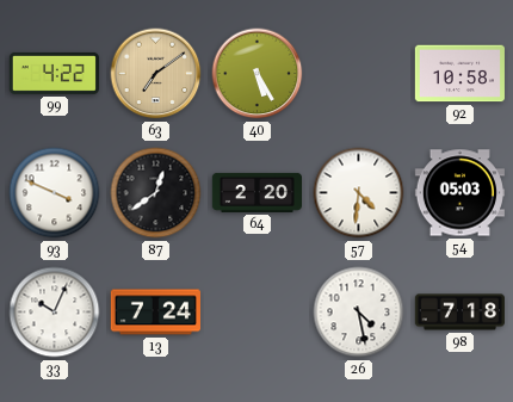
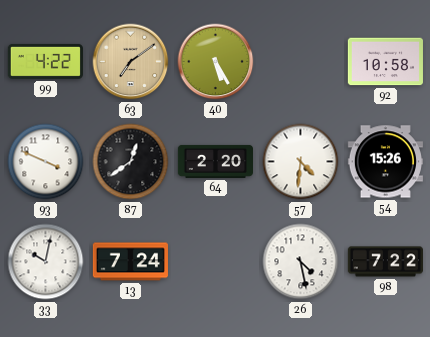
54: 05:03 -> 15:26 (385, 162)
33: 10:04 -> 10:02 (46, 262)
98: 7:18 -> 7:22 (385, 262)
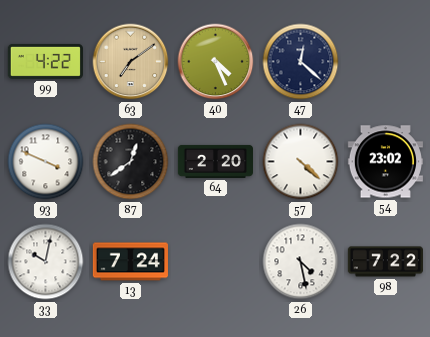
40: 5:25 -> 4:26 (216, 62)
47: none -> 12:22 (301, 62)
92: 10:58 -> none (385, 62)
57: 4:31 -> 4:22 (301, 162)
54: 15:26 -> 23:02 (385, 162)
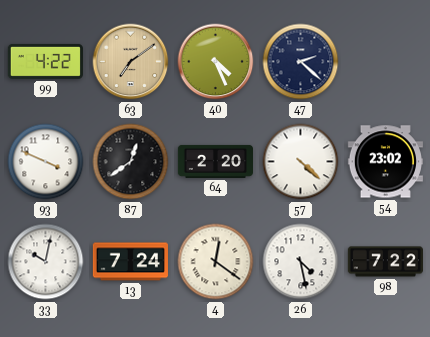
47: 12:22 -> 2:22 (301, 62)
4: none -> 12:21 (216, 262)
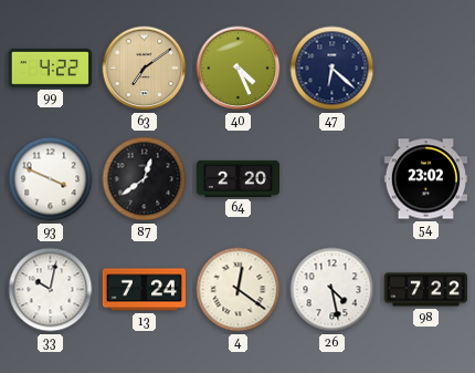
47: 2:22 -> 6:22 (332, 69)
57: 4:22 -> none (301, 162)
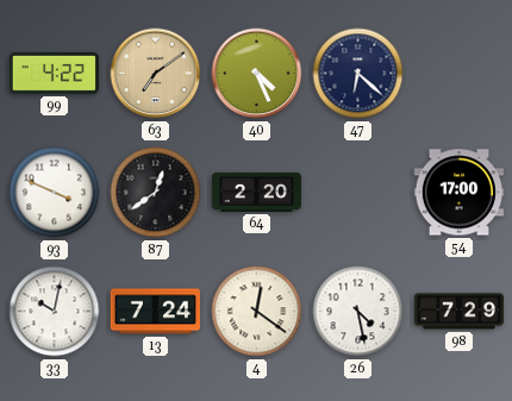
54: 23:02 -> 17:00 (458, 193)
98: 7:22 -> 7:29 (458, 312)
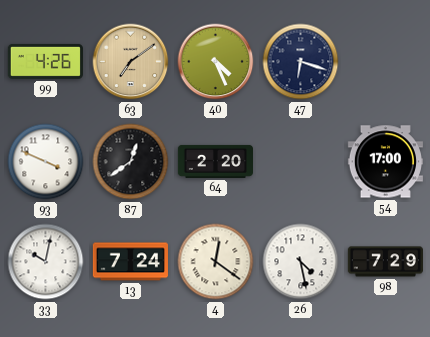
99: 4:22 -> 4:26 (45, 61)
47: 6:22 -> 6:18 (301, 62)
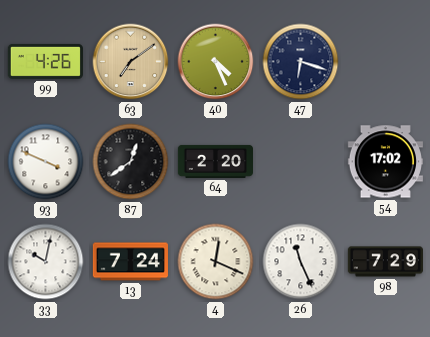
54: 17:00 -> 17:02 (385, 162)
4: 12:21 -> 12:19 (216, 262)
26: 4:28 -> 11:26 (301, 262)
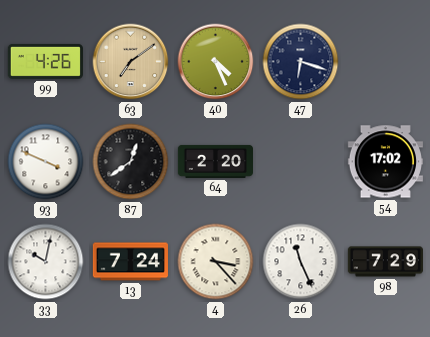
4: 12:19 -> 3:23 (216, 262)
